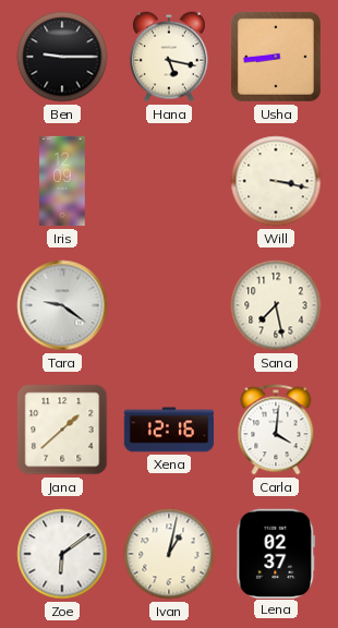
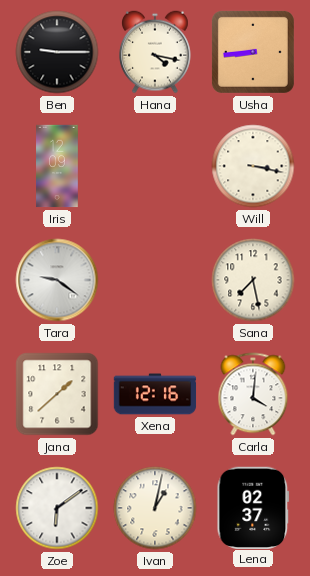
Hana: 5:17 -> 4:17 (156, 52)
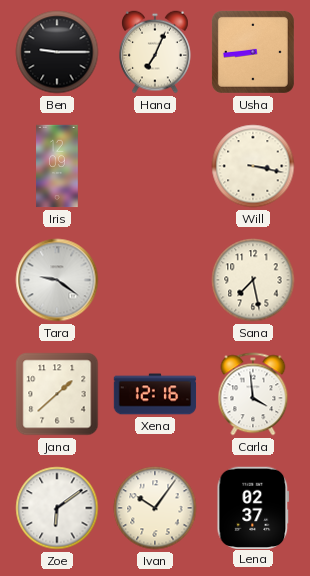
Hana: 4:17 -> 7:04 (156, 52)
Carla: 4:01 -> 3:59 (253, 394)
Ivan: 1:02 -> 10:06 (155, 508)
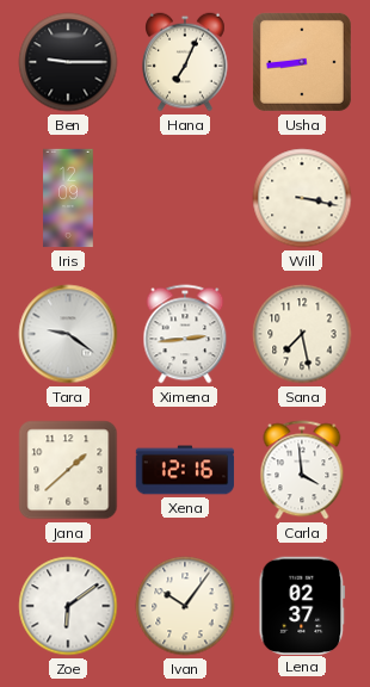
Ximena: none -> 2:44 (185, 334)
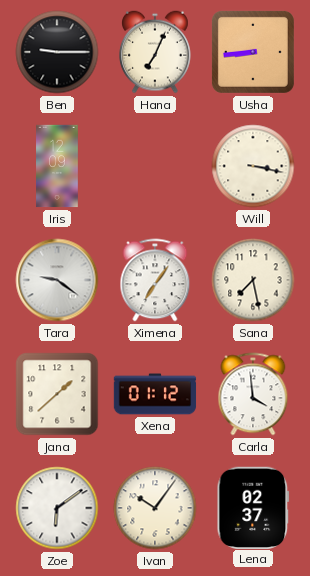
Ximena: 2:44 -> 7:06 (155, 280)
Xena: 12:16 -> 01:12 (155, 394)
